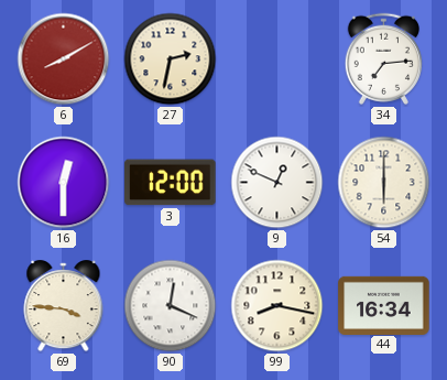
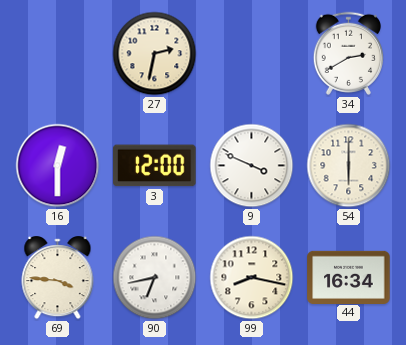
6: 8:10 -> none (64, 59)
34: 7:14 -> 2:40 (348, 53)
9: 12:49 -> 3:49 (252, 166)
90: 12:19 -> 6:43 (155, 278)
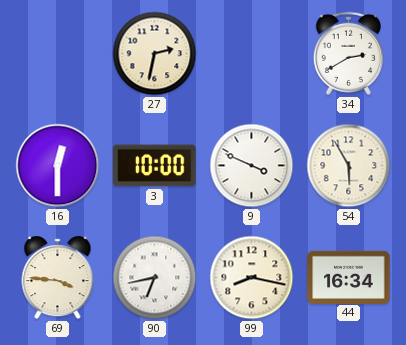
3: 12:00 -> 10:00 (155, 166)
54: 6:00 -> 5:55 (349, 166)
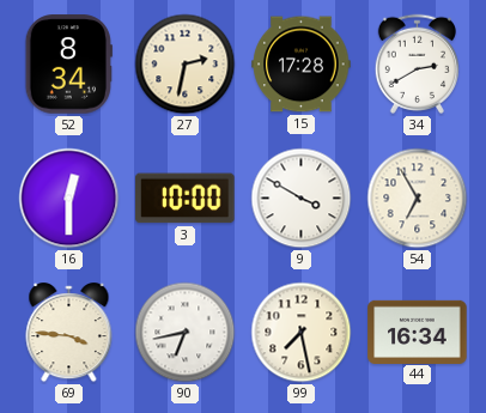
52: none -> 8:34 (68, 65)
15: none -> 17:28 (302, 65)
9: 3:49 -> 3:50 (302, 199)
54: 5:55 -> 6:55 (418, 199)
99: 8:17 -> 7:28 (302, 333)
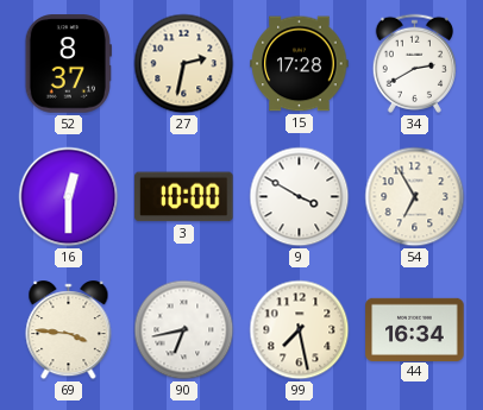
52: 8:34 -> 8:37 (68, 64)
